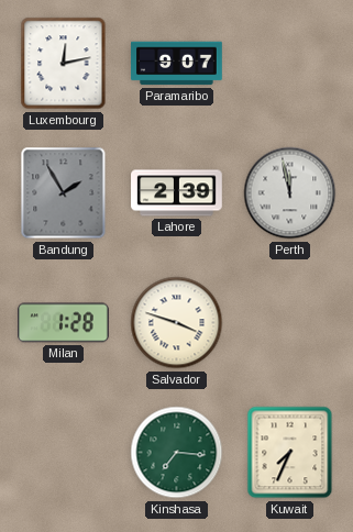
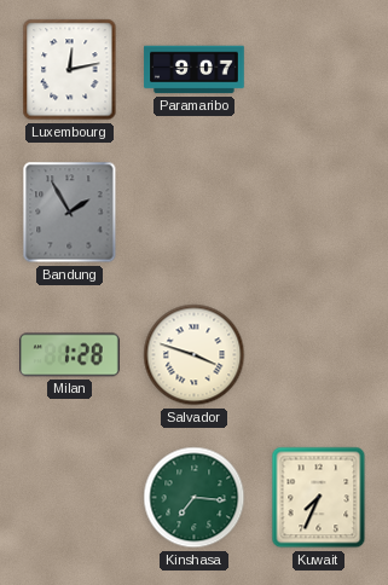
Lahore: 2:39 -> none (177, 193)
Perth: 11:58 -> none (290, 193)
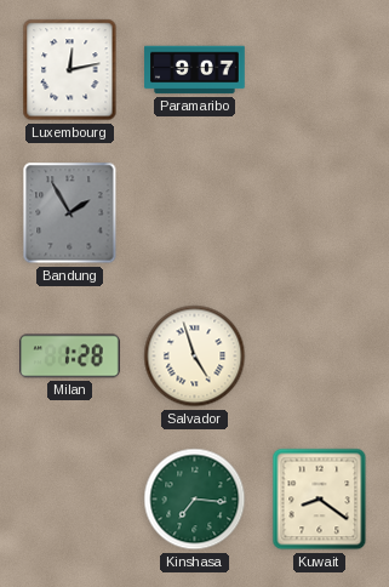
Salvador: 3:48 -> 4:57 (195, 357)
Kuwait: 7:34 -> 8:21 (320, 500)
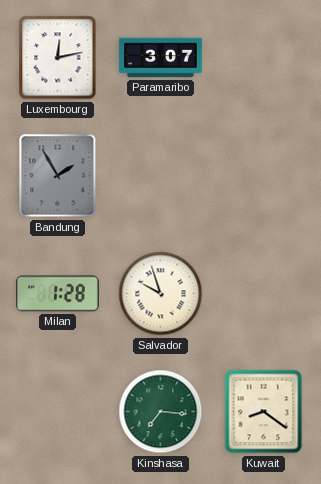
Paramaribo: 9:07 -> 3:07 (161, 58)
Salvador: 4:57 -> 9:57 (161, 294)
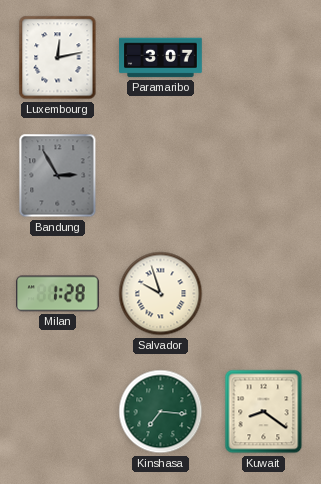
Bandung: 1:55 -> 2:55 (58, 176)
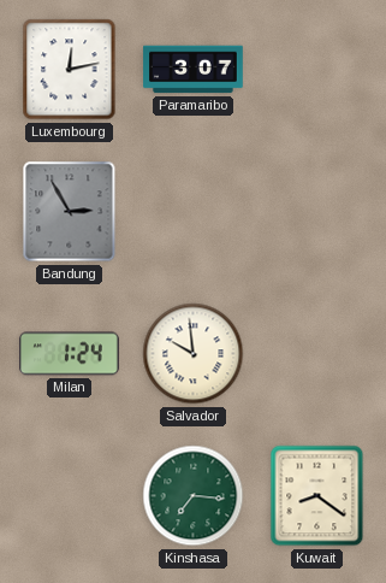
Milan: 1:28 -> 1:24 (70, 354)
Salvador: 9:57 -> 9:59 (194, 354)
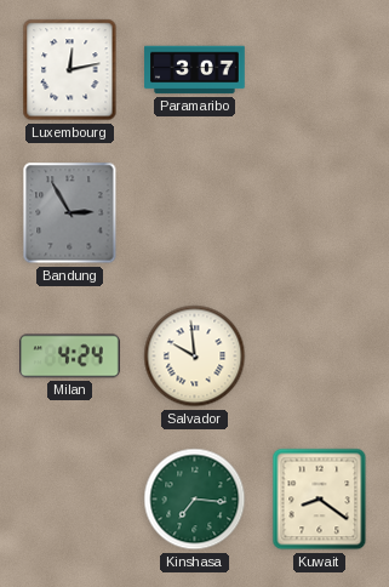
Milan: 1:24 -> 4:24 (70, 357)
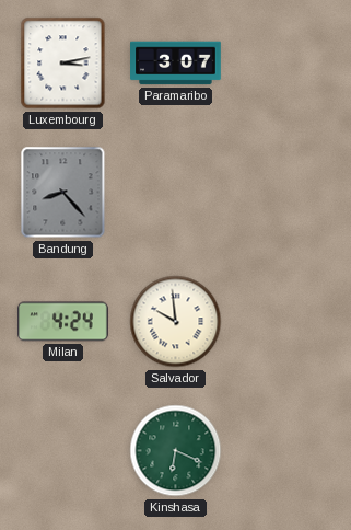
Luxembourg: 12:13 -> 3:13 (63, 64)
Bandung: 2:55 -> 8:23 (63, 193)
Kinshasa: 7:16 -> 6:19 (176, 451)
Kuwait: 8:21 -> none (320, 500)
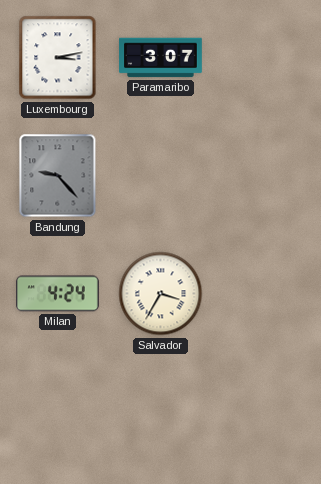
Bandung: 8:23 -> 9:23 (58, 176)
Salvador: 9:59 -> 3:35 (161, 294)
Kinshasa: 6:19 -> none (176, 451)
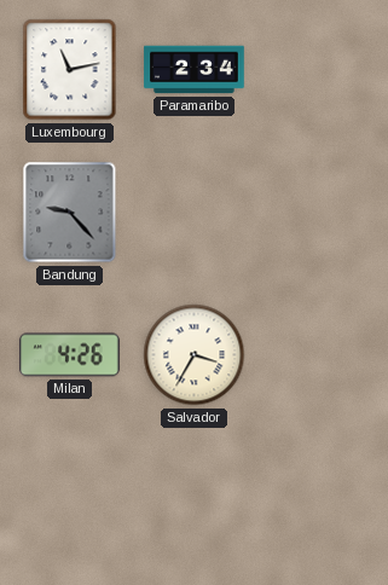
Luxembourg: 3:13 -> 11:13 (70, 70)
Paramaribo: 3:07 -> 2:34 (195, 70)
Milan: 4:24 -> 4:26 (70, 355)
